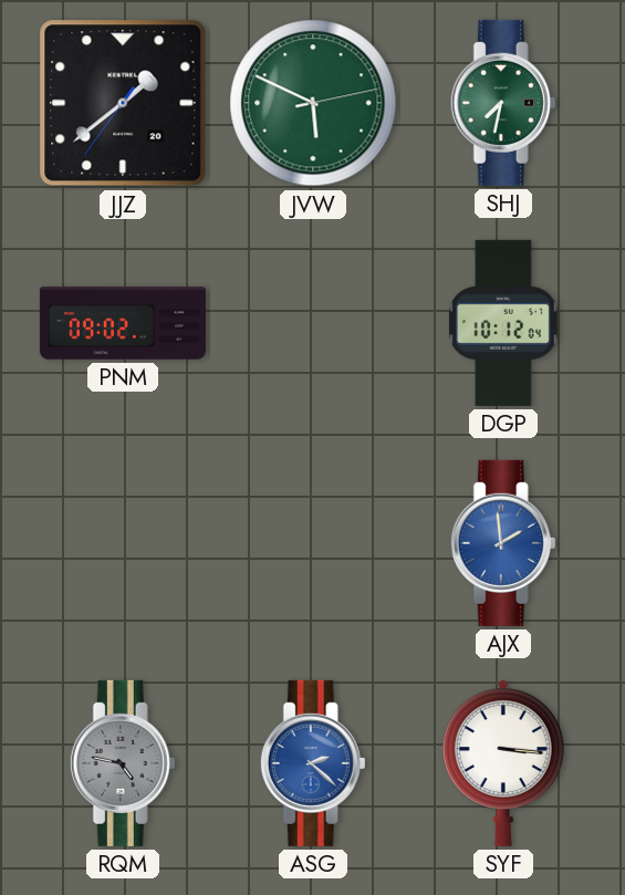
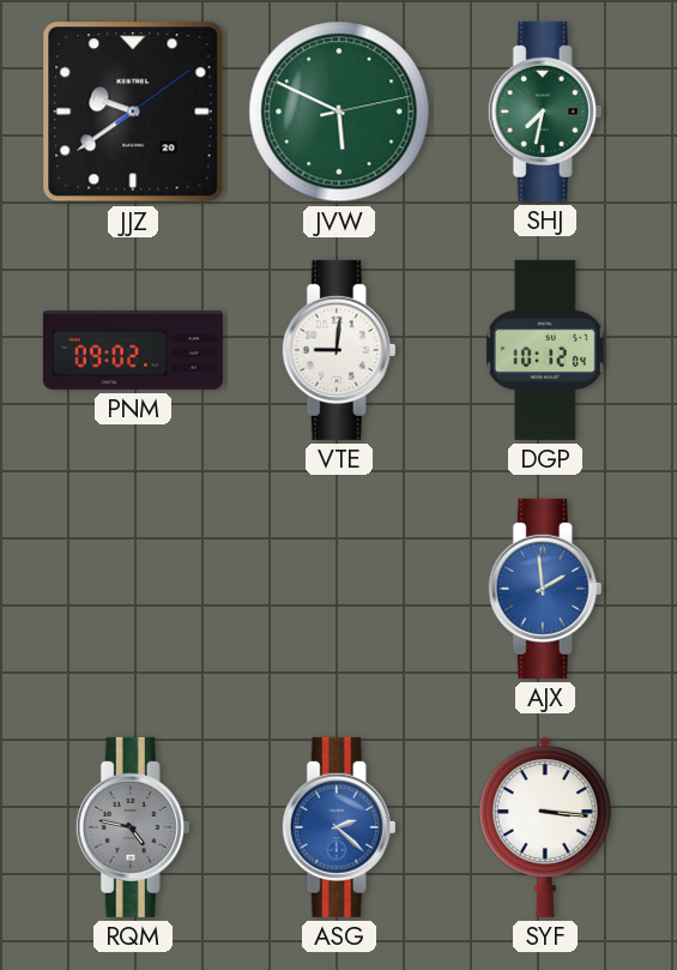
JJZ: 1:38 -> 9:39 (133, 112)
VTE: none -> 9:01 (339, 350)
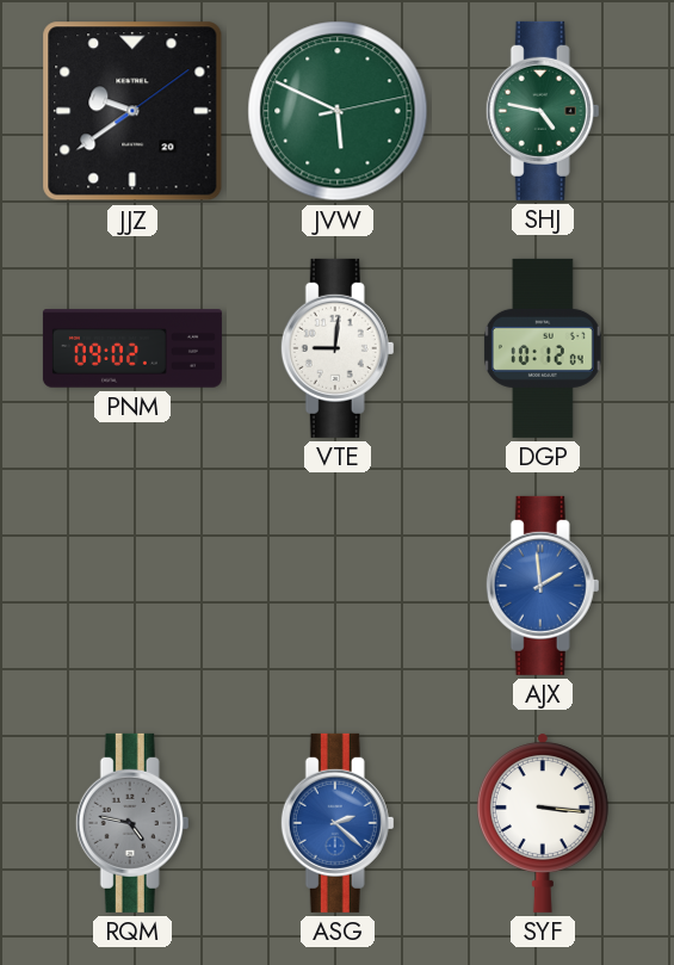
SHJ: 7:32 -> 4:47 (543, 111)
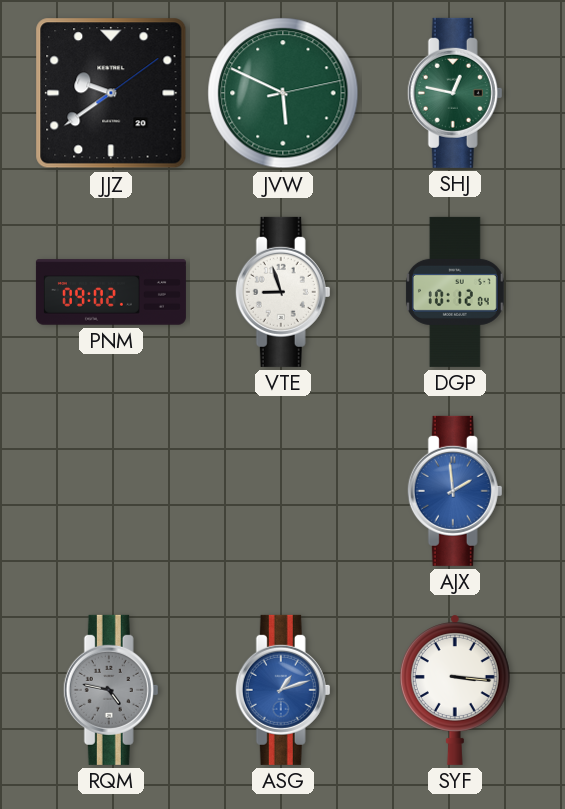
SHJ: 4:47 -> 12:47 (455, 93)
VTE: 9:01 -> 8:57 (283, 292)
ASG: 2:22 -> 1:12 (283, 690)
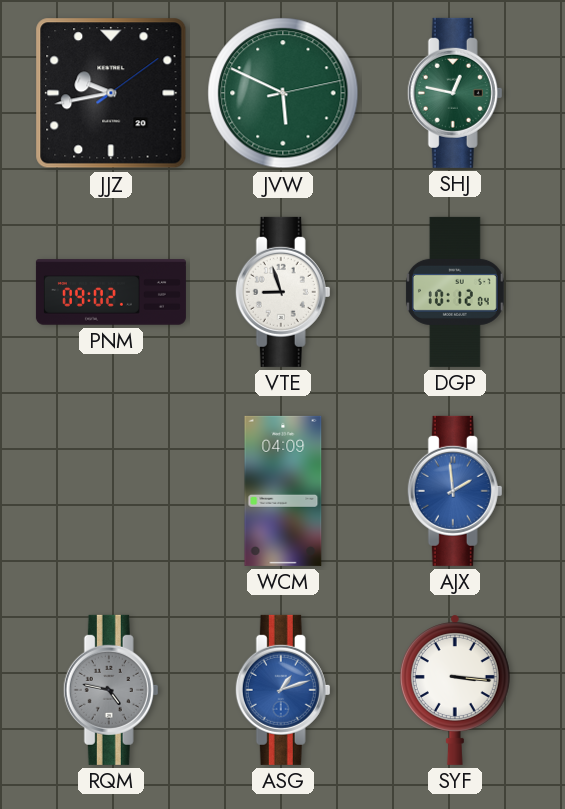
JJZ: 9:39 -> 9:43 (111, 93)
WCM: none -> 04:09 (283, 491)
